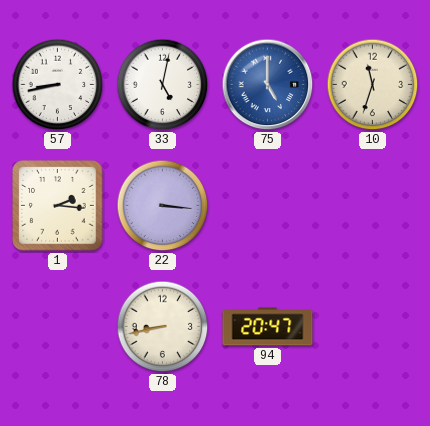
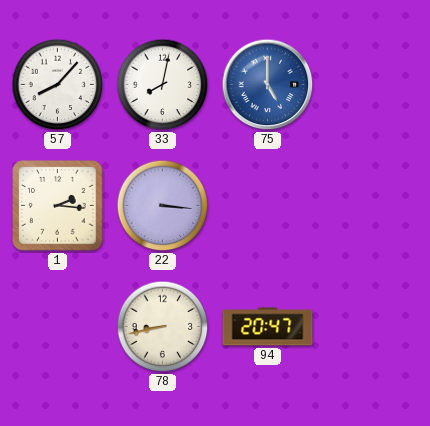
57: 8:43 -> 8:07 (58, 85)
33: 5:02 -> 8:02 (163, 85)
10: 11:33 -> none (373, 85)
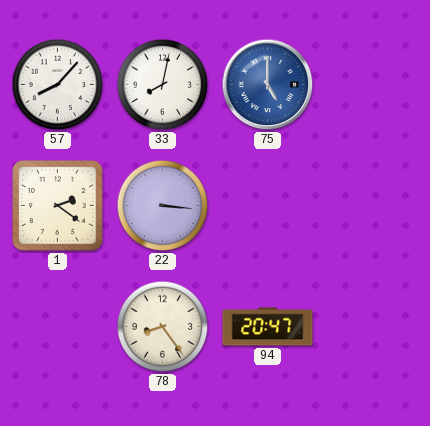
1: 2:16 -> 2:21 (58, 206)
78: 8:43 -> 8:24 (163, 327)
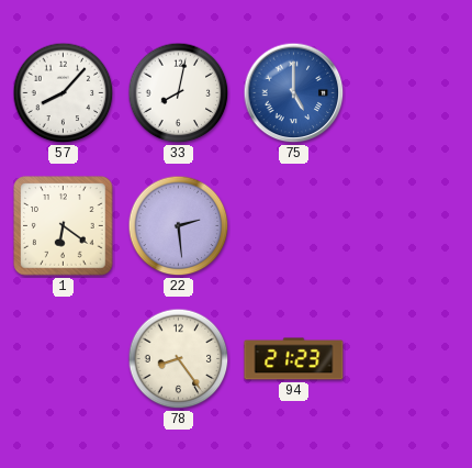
1: 2:21 -> 6:21 (64, 226)
22: 3:16 -> 2:29 (179, 226)
94: 20:47 -> 21:23 (294, 359)
